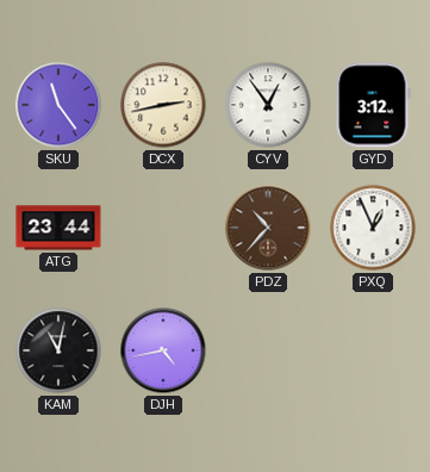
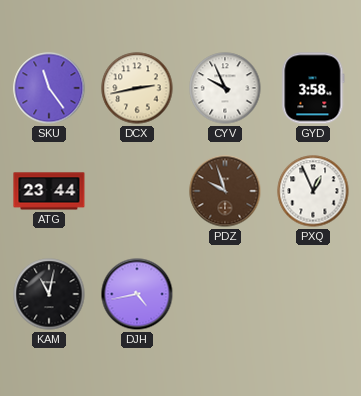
CYV: 12:54 -> 9:56 (225, 88)
GYD: 3:12 -> 3:58 (313, 88)
PDZ: 10:37 -> 9:57 (225, 191)
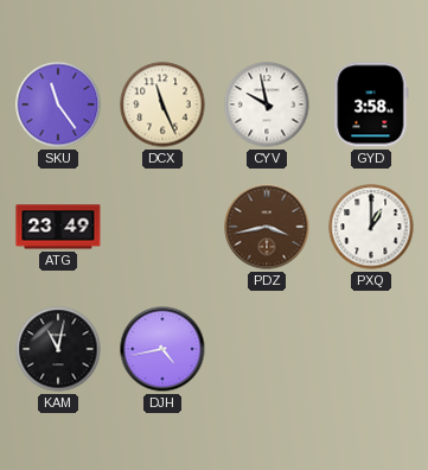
DCX: 2:43 -> 11:26 (162, 104)
CYV: 9:56 -> 9:58 (267, 104)
ATG: 23:44 -> 23:49 (58, 227)
PDZ: 9:57 -> 3:43 (267, 227)
PXQ: 12:56 -> 1:00 (371, 227)
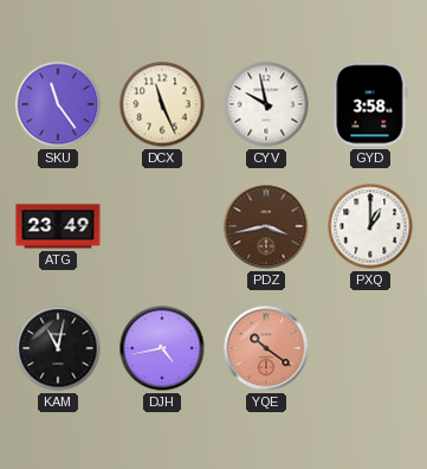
YQE: none -> 10:21 (266, 348)
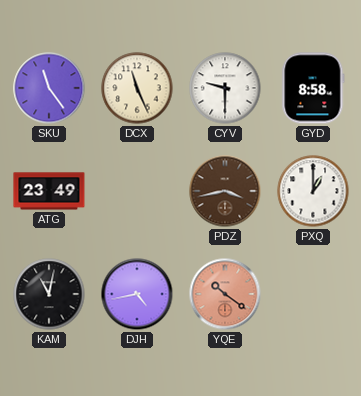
CYV: 9:58 -> 9:30 (225, 88)
GYD: 3:58 -> 8:58 (313, 88)
